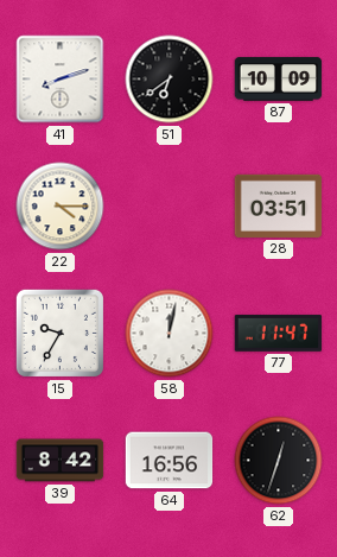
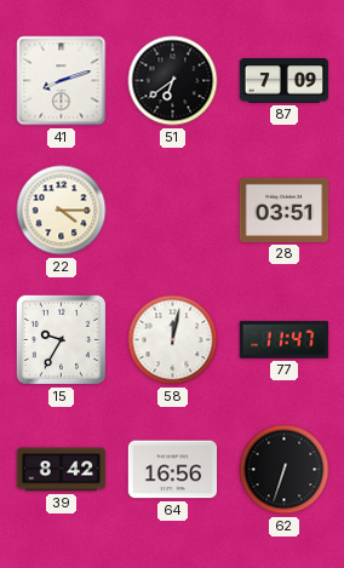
87: 10:09 -> 7:09 (285, 81)
62: 12:33 -> 6:33 (285, 470)
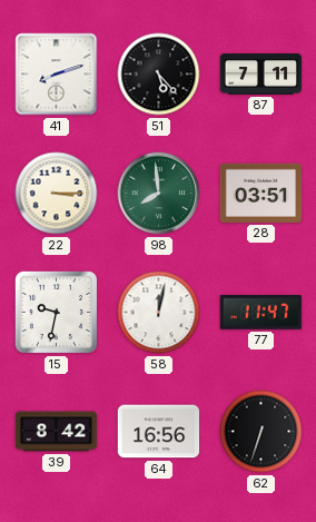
51: 6:39 -> 5:23 (159, 75)
87: 7:09 -> 7:11 (261, 75)
22: 4:15 -> 3:15 (57, 194)
98: none -> 7:59 (159, 194)
15: 9:35 -> 9:32 (56, 312)
